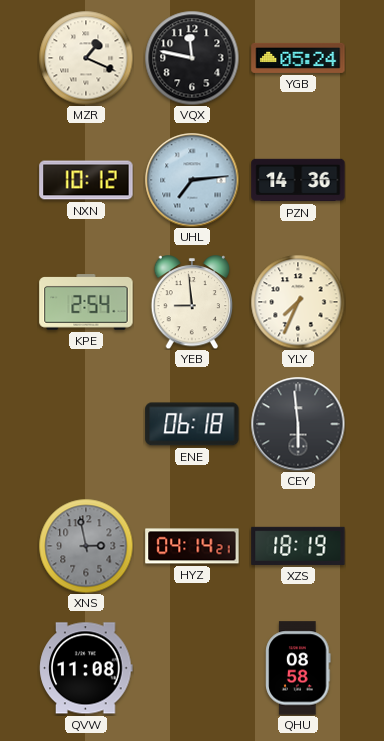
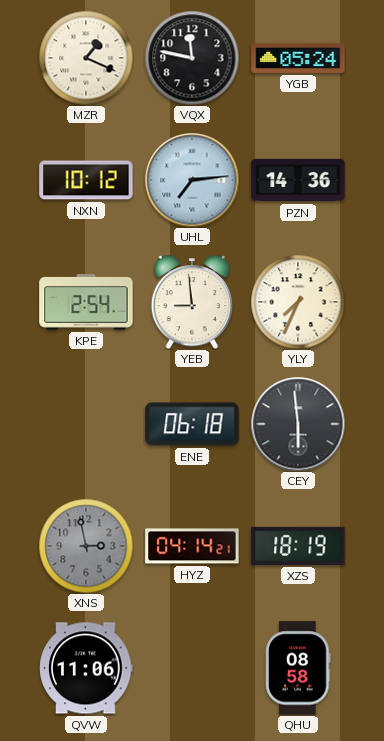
QVW: 11:08 -> 11:06 (86, 668)
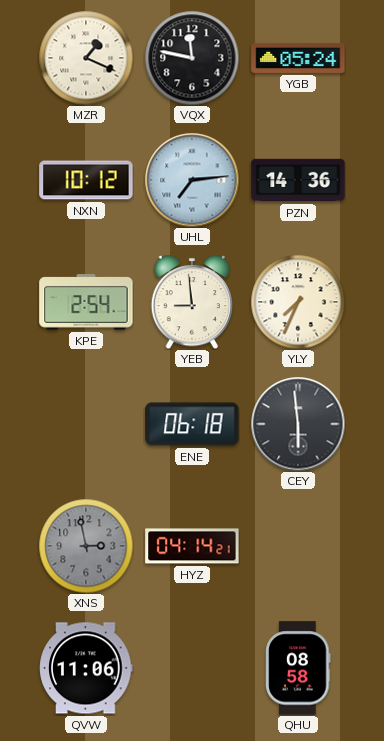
XZS: 18:19 -> none (298, 546)
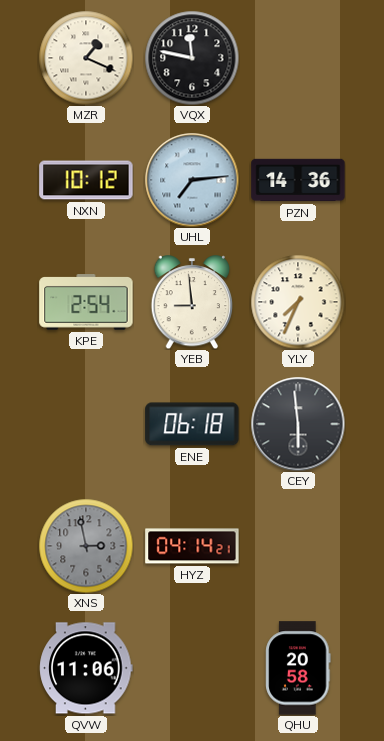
YGB: 05:24 -> none (298, 58)
QHU: 08:58 -> 20:58 (298, 668)
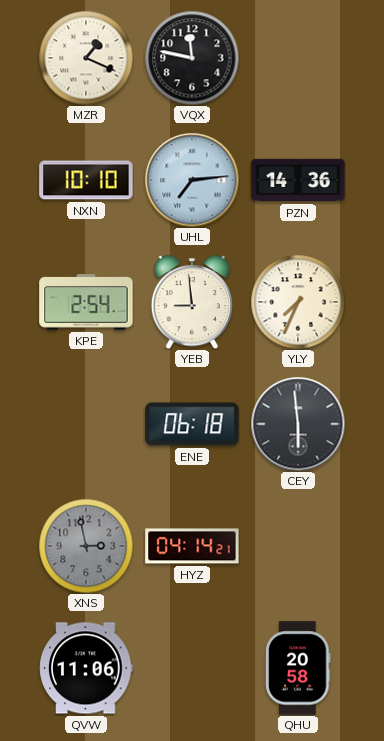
NXN: 10:12 -> 10:10 (86, 180)
